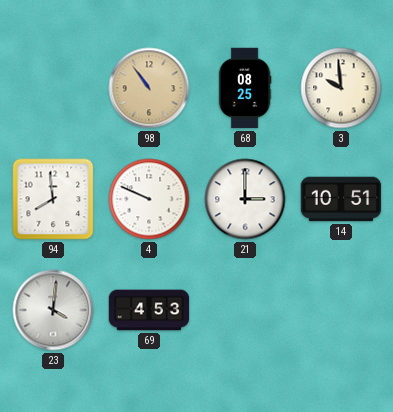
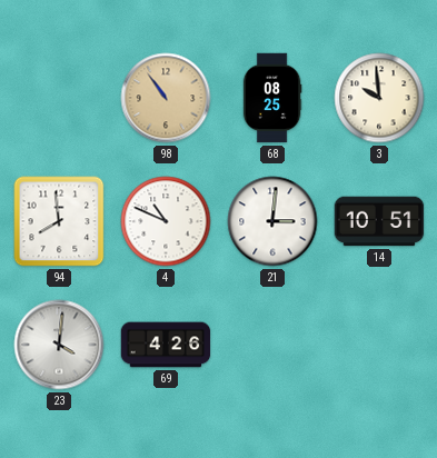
4: 9:49 -> 10:49 (166, 221)
21: 3:00 -> 3:01 (272, 221)
69: 4:53 -> 4:26 (166, 345)
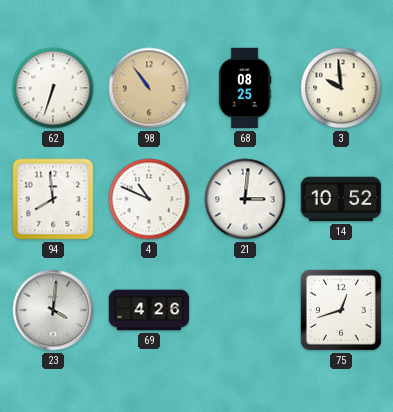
62: none -> 6:33 (53, 88)
14: 10:51 -> 10:52 (341, 199)
75: none -> 12:42 (341, 310)
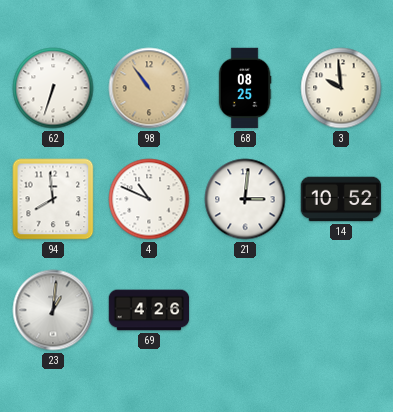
23: 4:01 -> 1:01 (53, 310)
75: 12:42 -> none (341, 310)
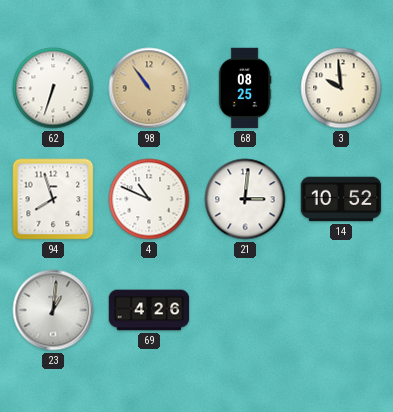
94: 7:59 -> 7:57 (53, 199)
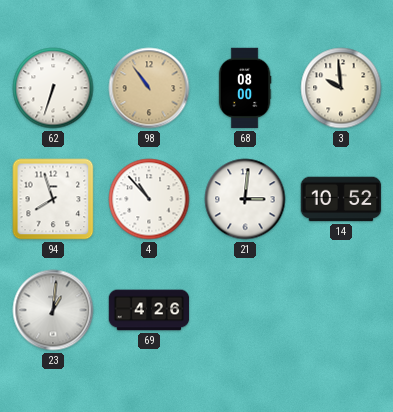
68: 08:25 -> 08:00 (245, 88)
4: 10:49 -> 10:53 (149, 199)
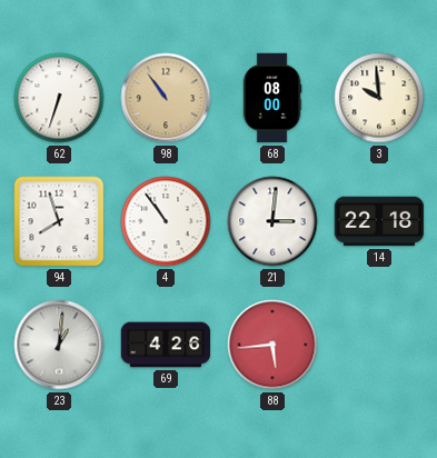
4: 10:53 -> 10:54 (166, 221)
14: 10:52 -> 22:18 (379, 221)
88: none -> 5:44 (272, 345)
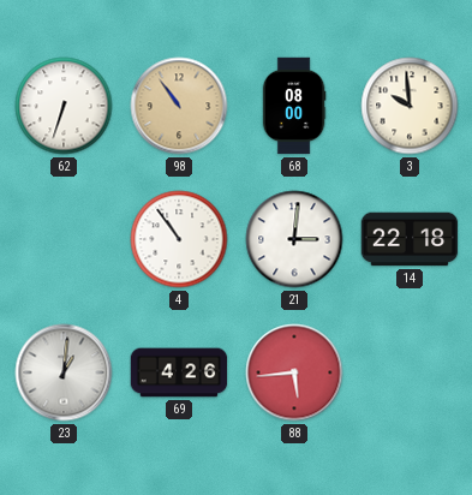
94: 7:57 -> none (59, 221)
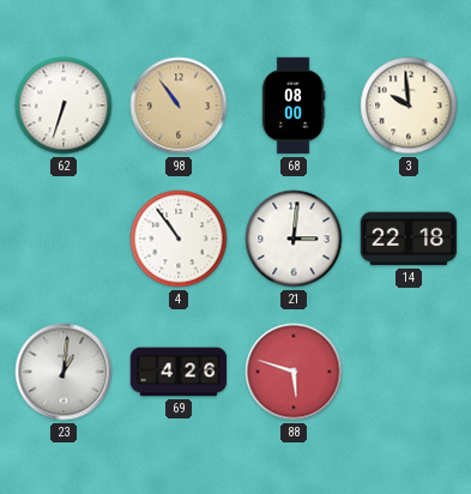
88: 5:44 -> 5:48 (294, 372)
